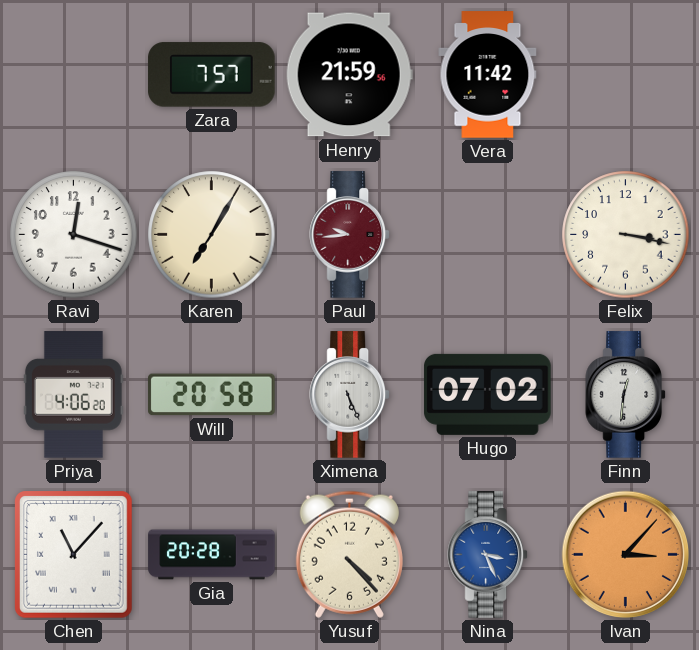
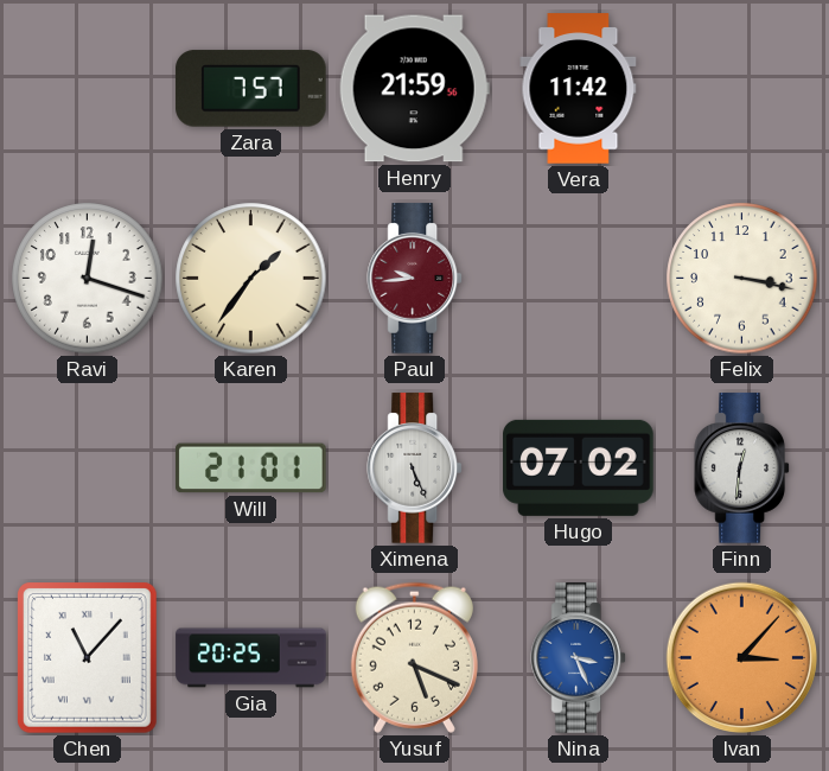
Karen: 7:05 -> 1:36 (251, 279)
Priya: 4:06 -> none (73, 395)
Will: 20:58 -> 21:01 (251, 469)
Gia: 20:28 -> 20:25 (251, 658)
Yusuf: 4:23 -> 5:19 (414, 657)
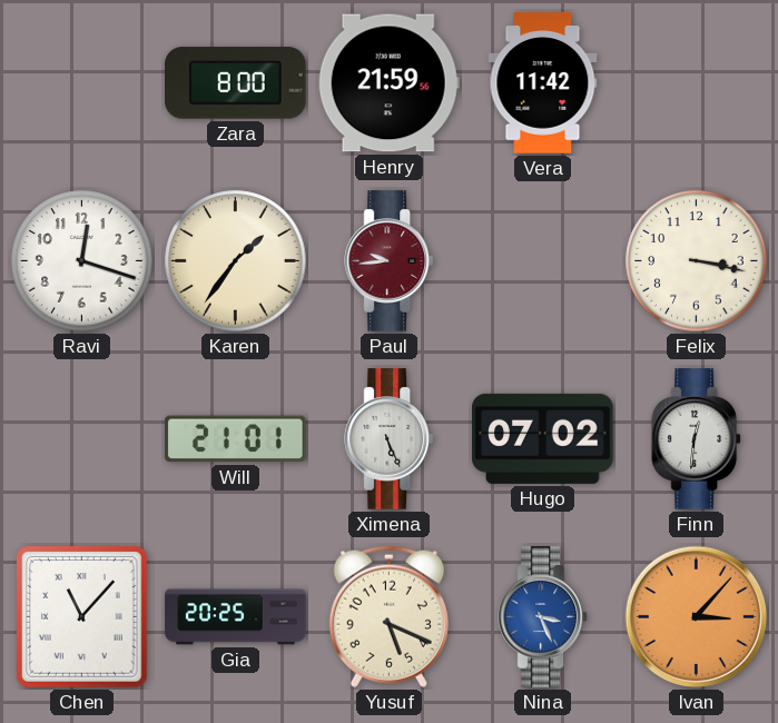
Zara: 7:57 -> 8:00 (236, 83)
